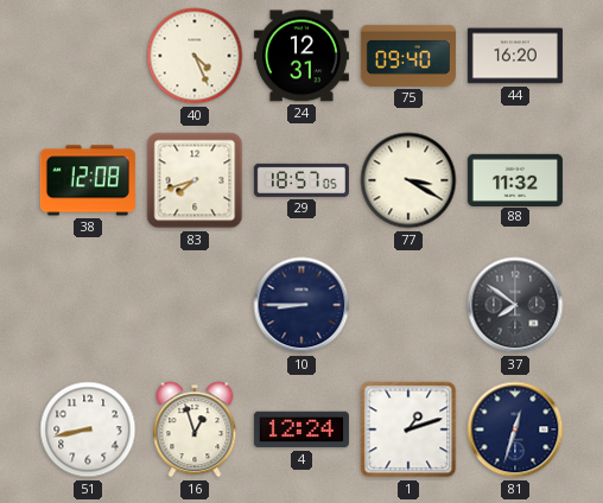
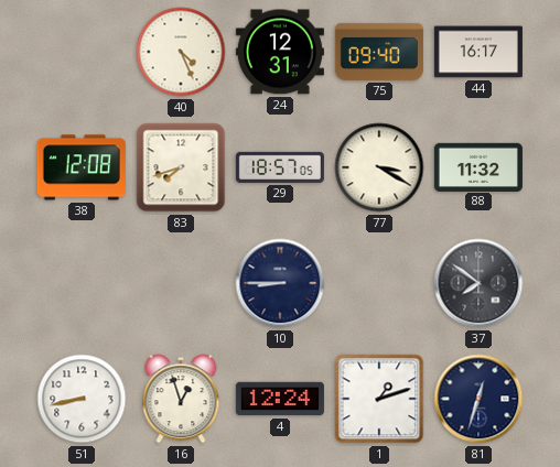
44: 16:20 -> 16:17 (478, 52)
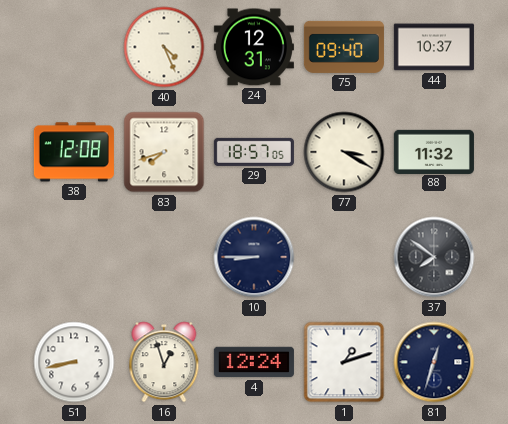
44: 16:17 -> 10:37 (434, 47)
